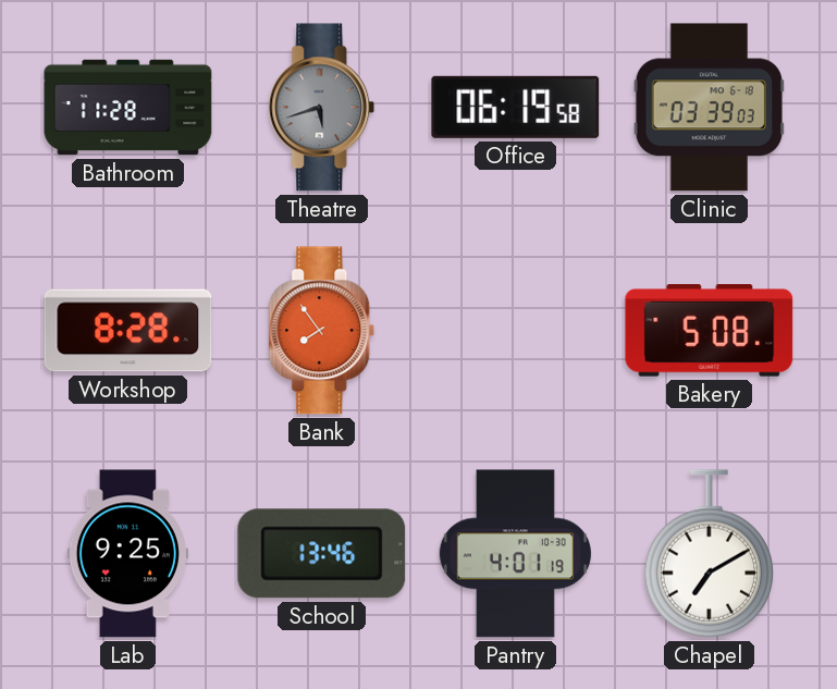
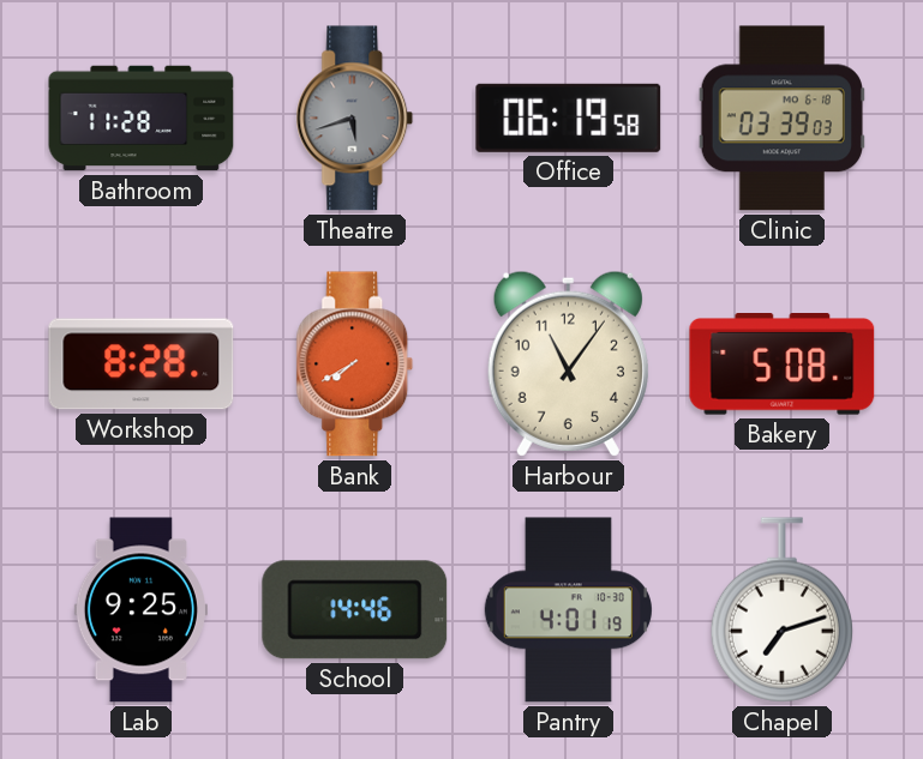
Bank: 7:54 -> 7:40 (355, 365)
Harbour: none -> 11:06 (568, 363)
School: 13:46 -> 14:46 (355, 610)
Chapel: 7:10 -> 7:12 (781, 610)
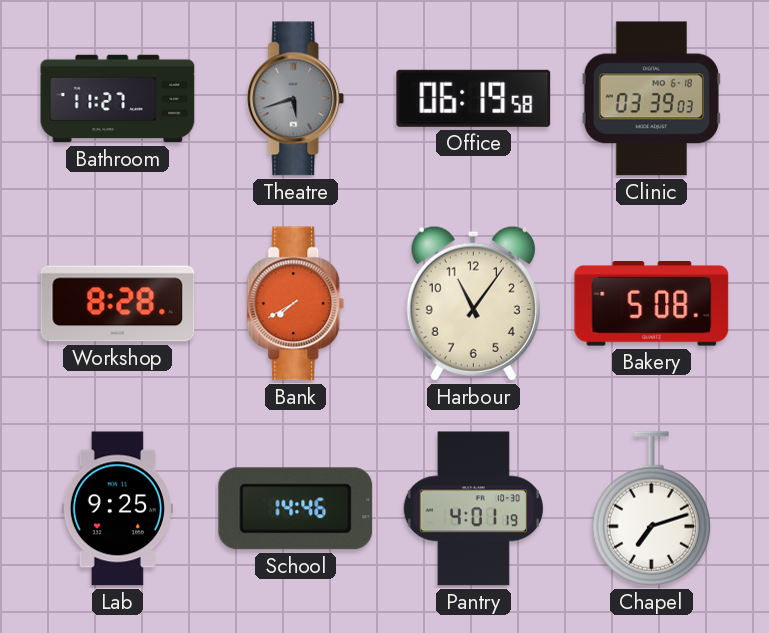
Bathroom: 11:28 -> 11:27 (118, 99)
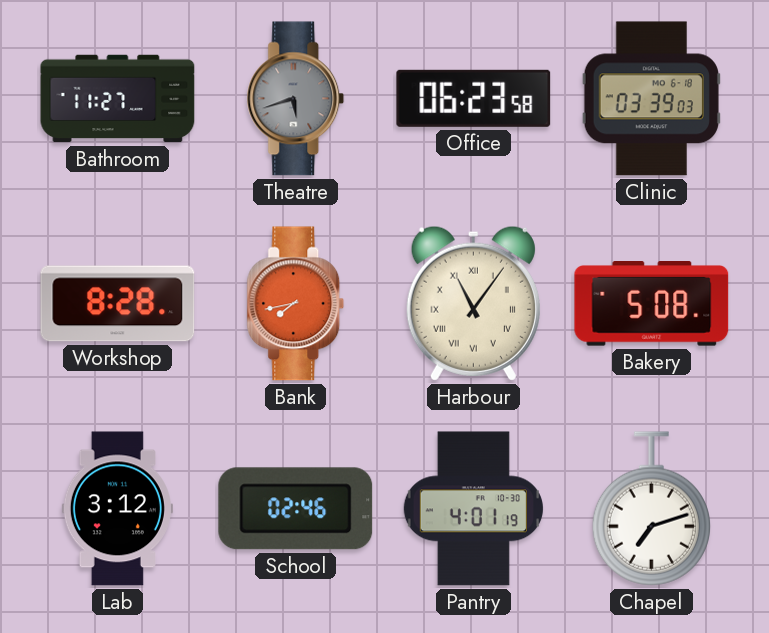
Office: 06:19 -> 06:23 (474, 98)
Bank: 7:40 -> 7:43 (296, 304)
Harbour numerals: Arabic -> Roman (473, 303)
Lab: 9:25 -> 3:12 (117, 509)
School: 14:46 -> 02:46 (296, 509)
